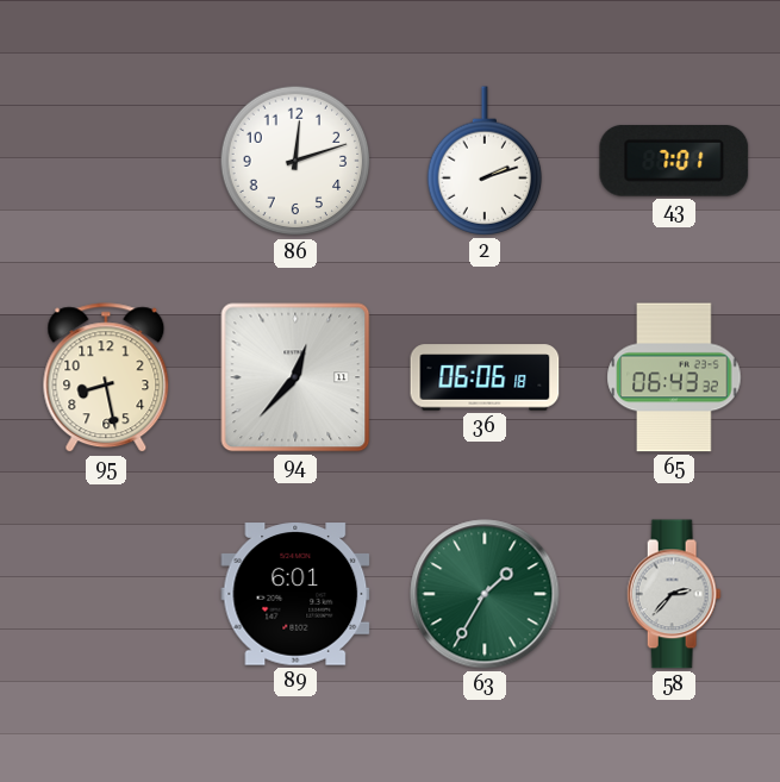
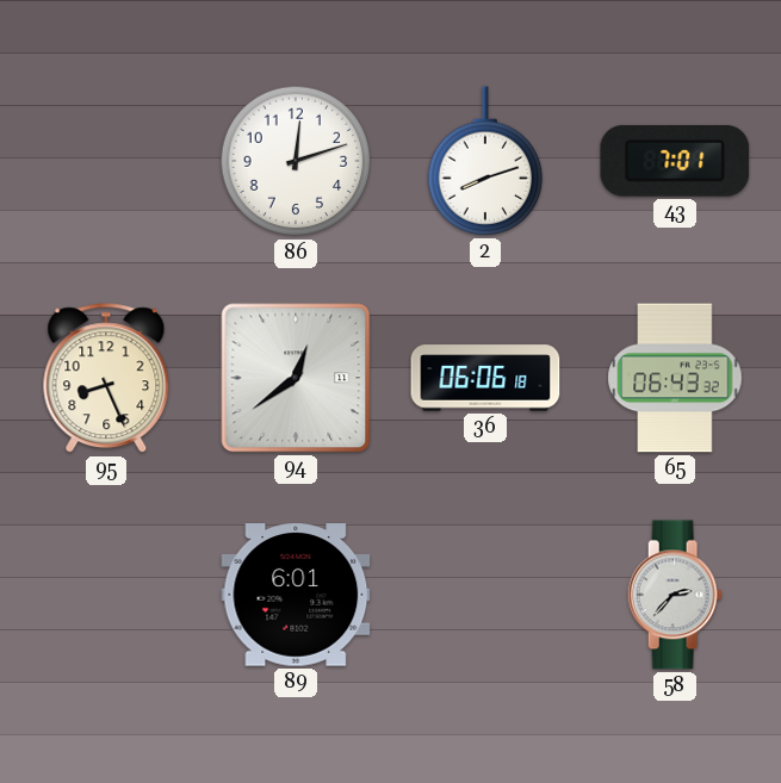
2: 2:12 -> 8:12 (485, 161)
95: 8:28 -> 8:26 (106, 379)
94: 12:37 -> 12:39 (296, 378)
63: 1:35 -> none (485, 594)
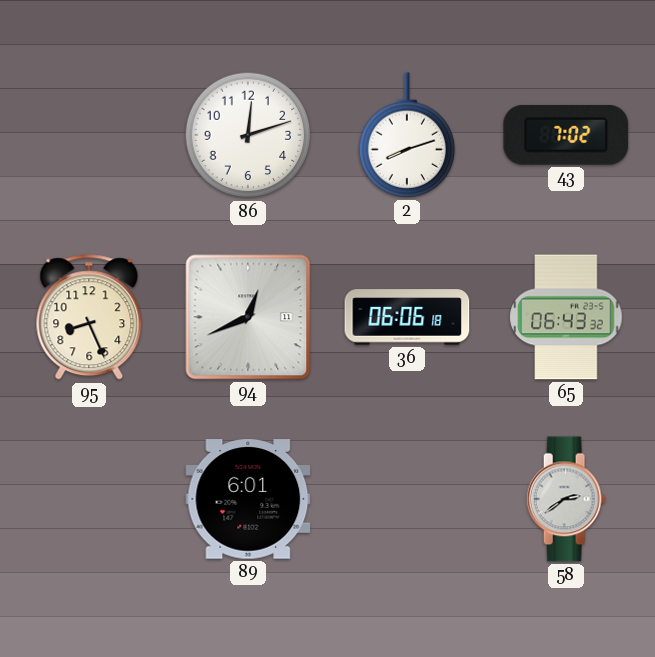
43: 7:01 -> 7:02 (566, 135)
94: 12:39 -> 12:41 (248, 317)
58: 2:37 -> 2:39 (566, 499)
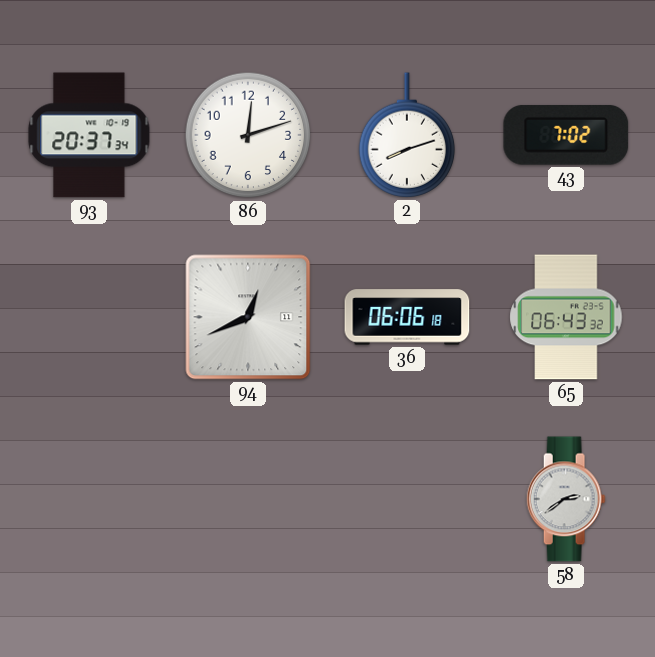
93: none -> 20:37 (89, 135)
95: 8:26 -> none (89, 318)
89: 6:01 -> none (248, 499)
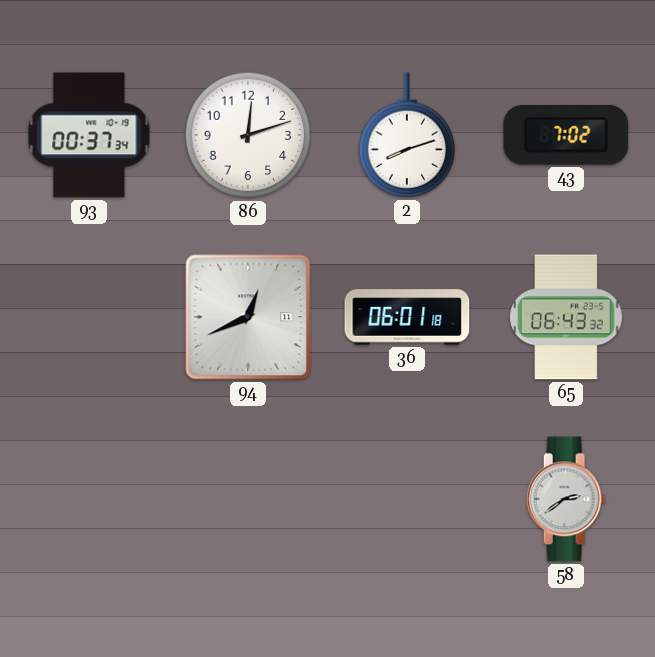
93: 20:37 -> 00:37 (89, 135)
36: 06:06 -> 06:01 (407, 317)
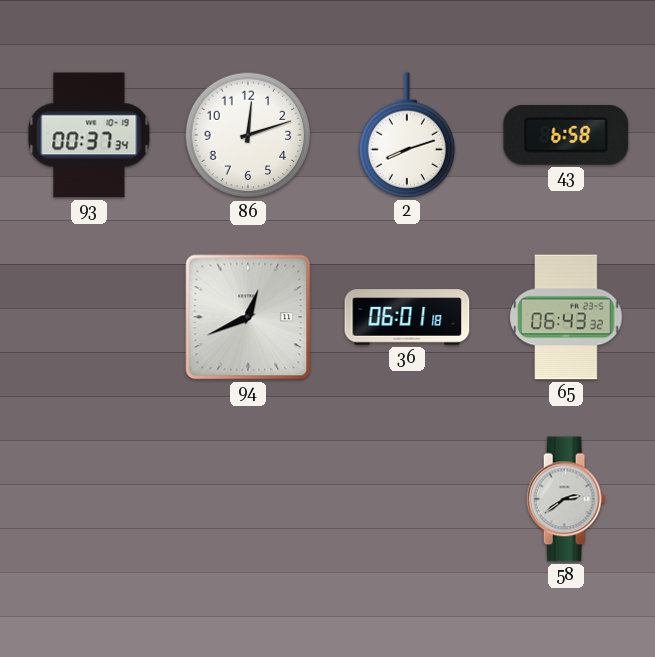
43: 7:02 -> 6:58 (566, 135)
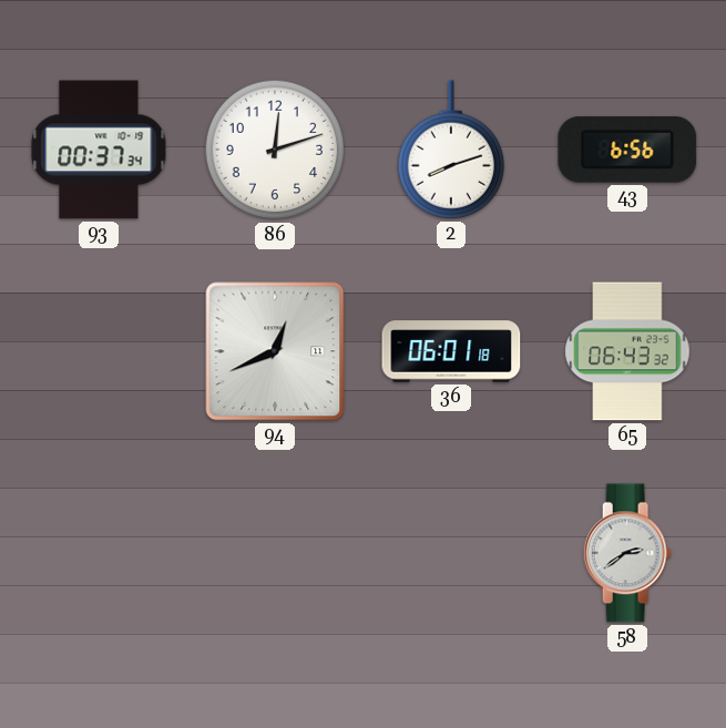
43: 6:58 -> 6:56 (627, 150)
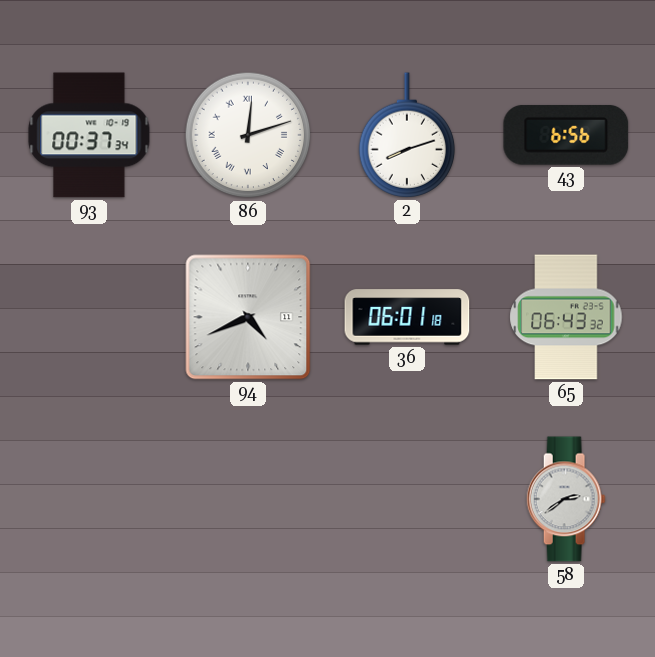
86 numerals: Arabic -> Roman (248, 135)
94: 12:41 -> 4:41 (248, 317)
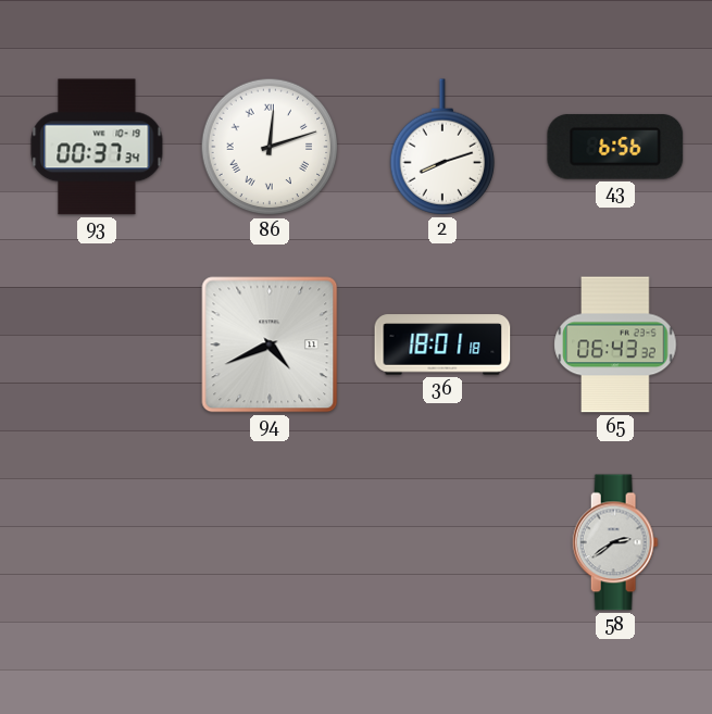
36: 06:01 -> 18:01 (442, 345)
